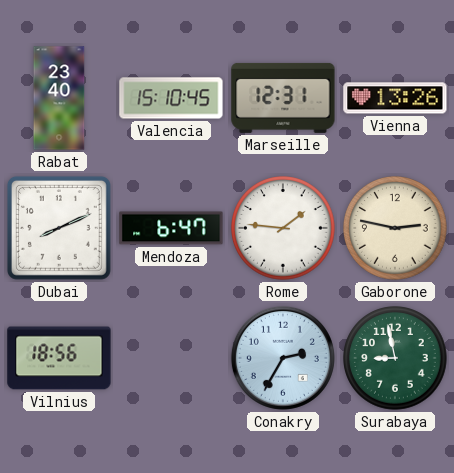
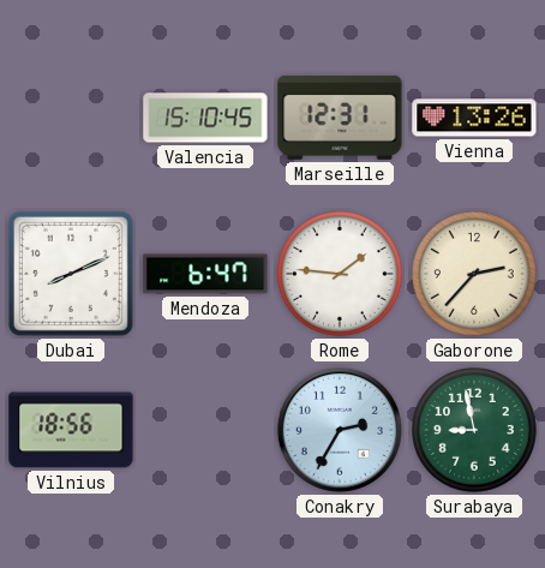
Rabat: 23:40 -> none (59, 98)
Gaborone: 2:47 -> 2:37 (474, 274)
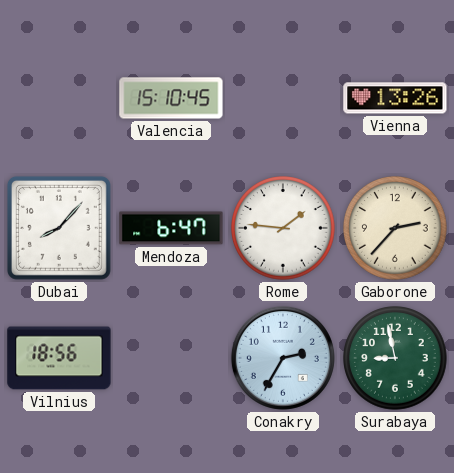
Marseille: 12:31 -> none (340, 118)
Dubai: 8:11 -> 8:07 (59, 228)
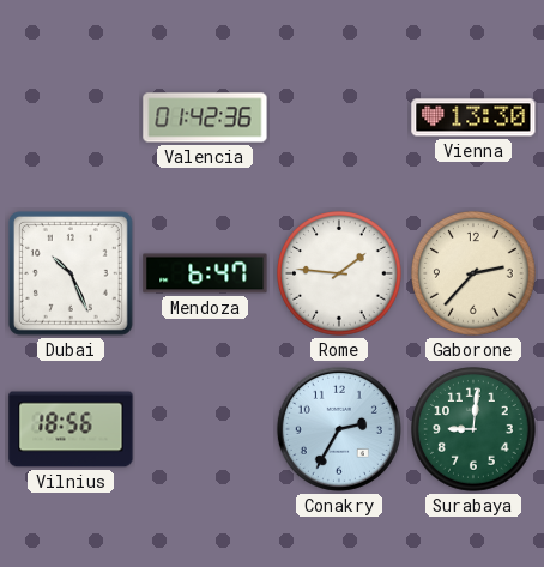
Valencia: 15:10 -> 01:42 (205, 117)
Vienna: 13:26 -> 13:30 (473, 117)
Dubai: 8:07 -> 10:26 (71, 273)
Surabaya: 8:58 -> 9:01 (473, 429)
